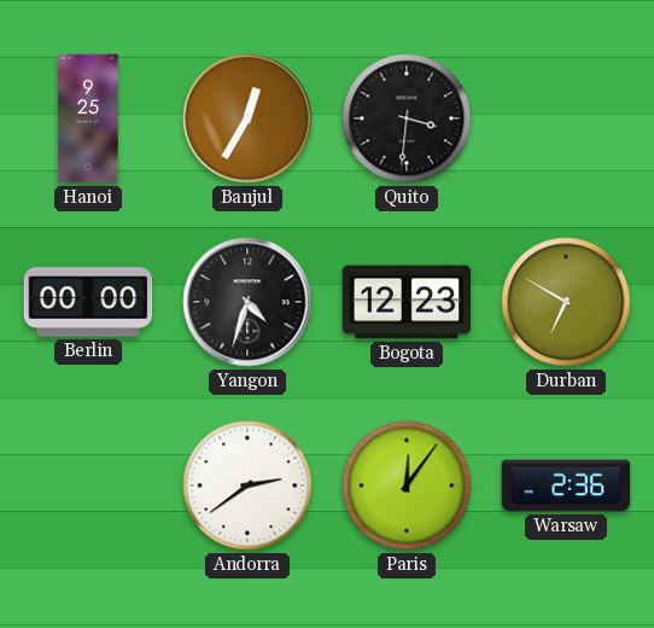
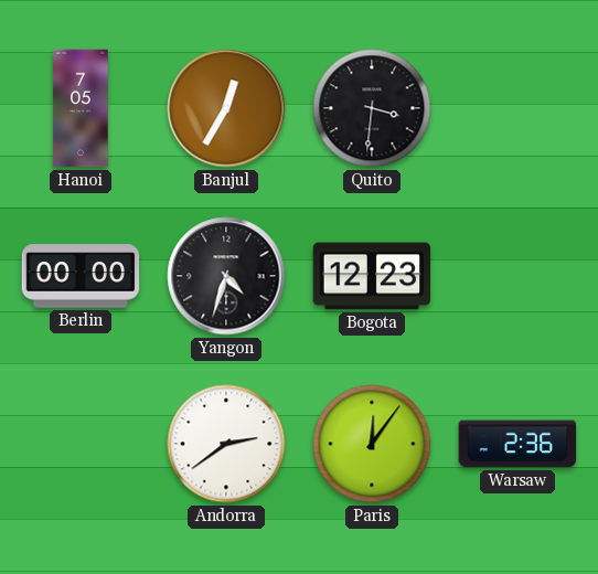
Hanoi: 9:25 -> 7:05 (81, 108)
Durban: 6:50 -> none (566, 302)
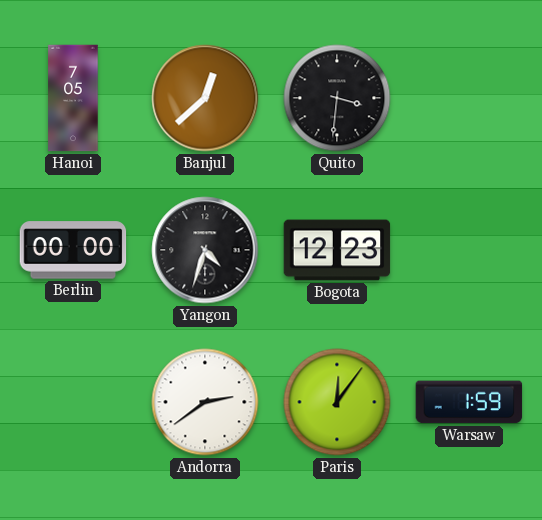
Banjul: 12:35 -> 12:38 (205, 98)
Warsaw: 2:36 -> 1:59 (469, 402)
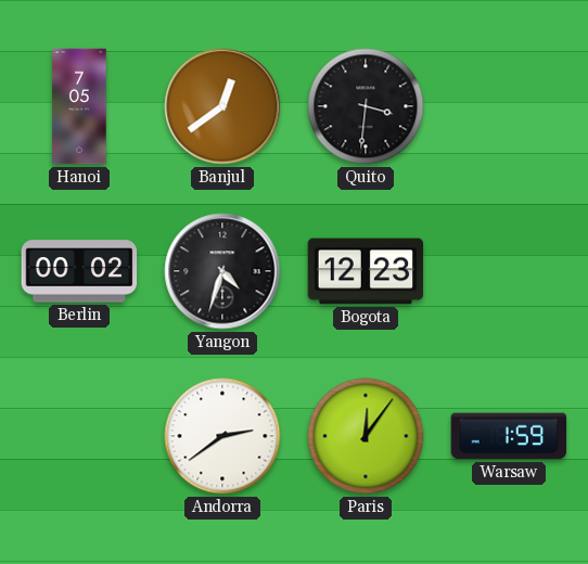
Banjul: 12:38 -> 12:39 (222, 106)
Berlin: 00:00 -> 00:02 (79, 271)
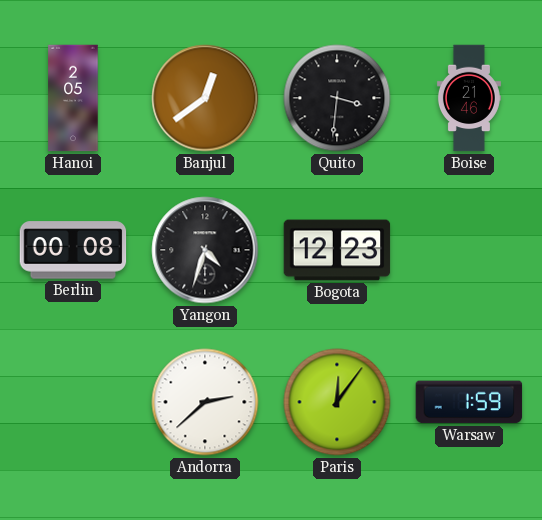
Hanoi: 7:05 -> 2:05 (73, 98)
Boise: none -> 21:46 (469, 98)
Berlin: 00:02 -> 00:08 (73, 250)
Andorra: 2:39 -> 2:38 (205, 402)
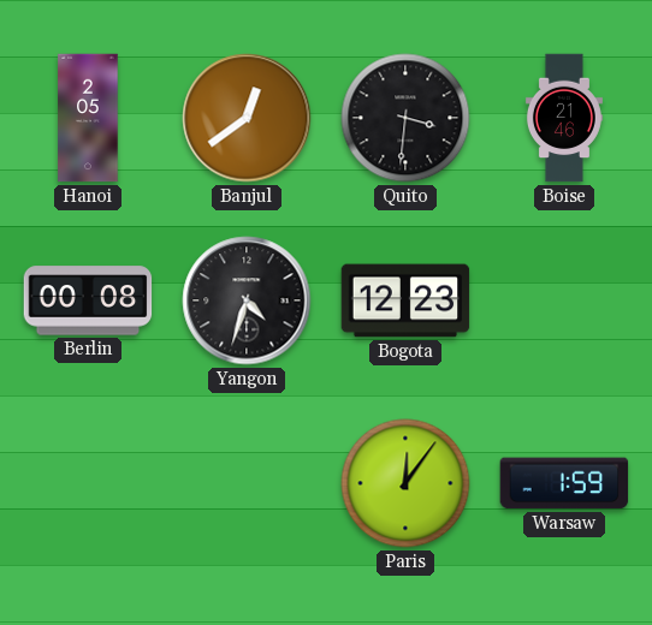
Andorra: 2:38 -> none (205, 402)
